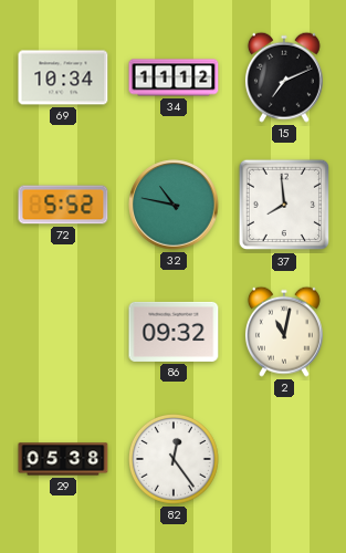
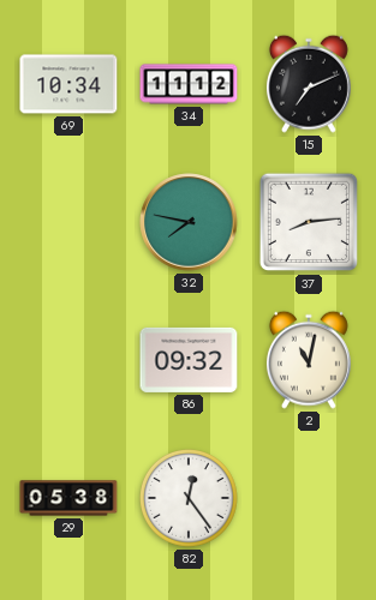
72: 5:52 -> none (63, 205)
32: 10:47 -> 7:47 (189, 222)
37: 7:59 -> 8:14 (309, 222)
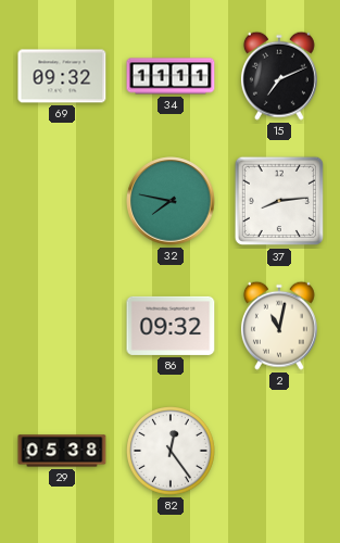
69: 10:34 -> 09:32 (62, 76)
34: 11:12 -> 11:11 (171, 76)
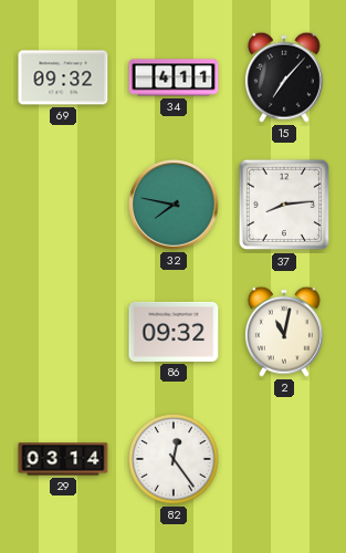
34: 11:11 -> 4:11 (174, 77)
15: 7:11 -> 7:07 (284, 77)
29: 05:38 -> 03:14 (63, 459)
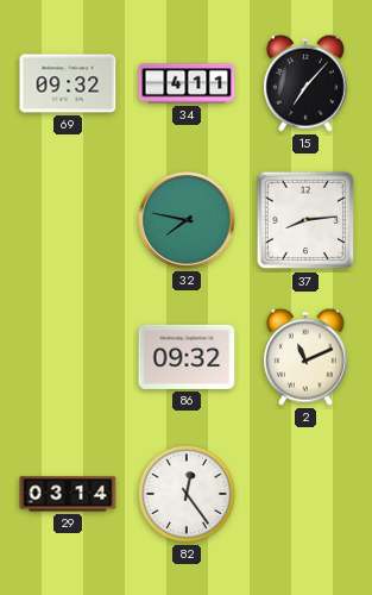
2: 11:02 -> 11:11 (305, 357)
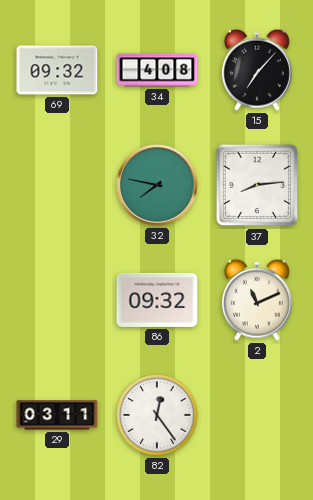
34: 4:11 -> 4:08 (157, 70)
29: 03:14 -> 03:11 (57, 415)
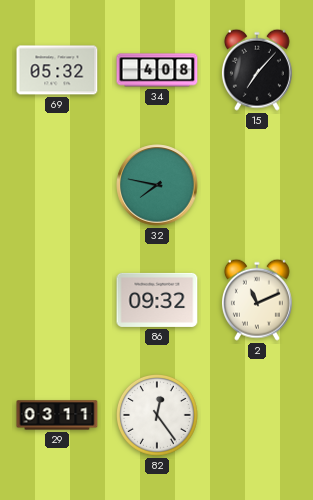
69: 09:32 -> 05:32 (57, 70)
37: 8:14 -> none (257, 185)
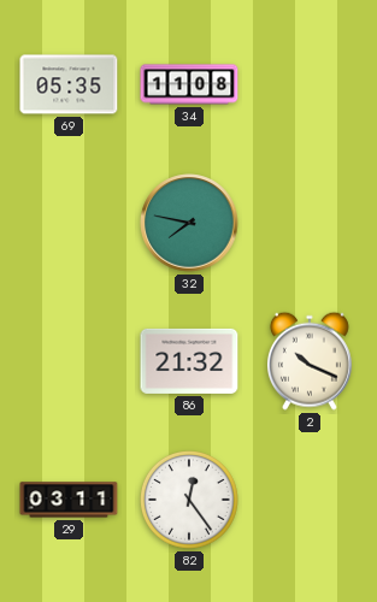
69: 05:32 -> 05:35 (69, 84)
34: 4:08 -> 11:08 (189, 84)
15: 7:07 -> none (257, 70)
86: 09:32 -> 21:32 (189, 361)
2: 11:11 -> 10:19 (310, 361)
